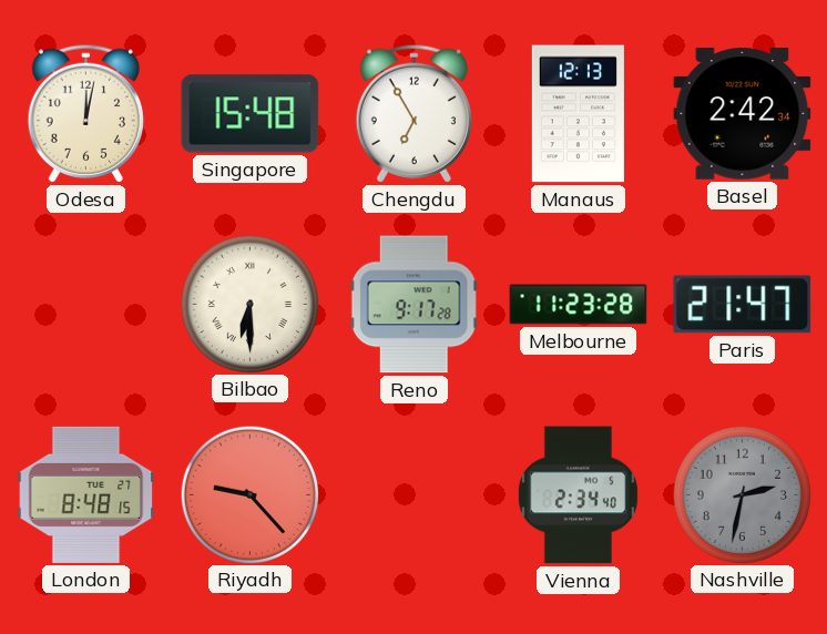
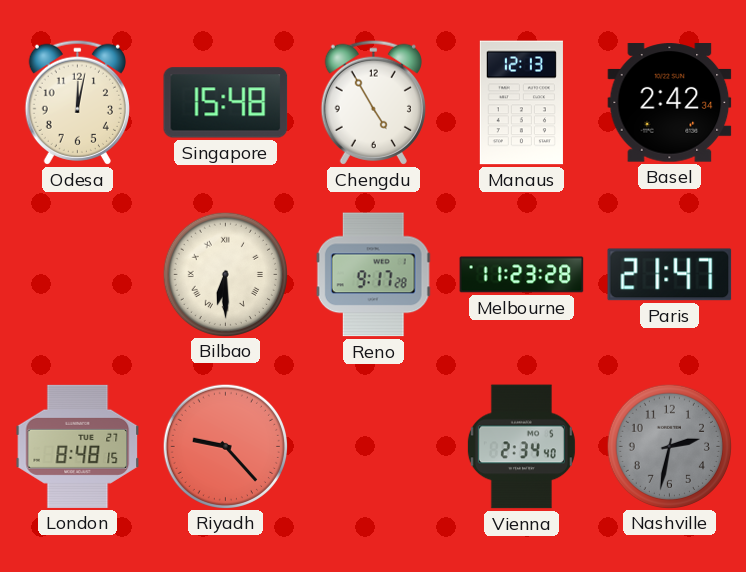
Chengdu: 6:55 -> 4:55 (373, 102)
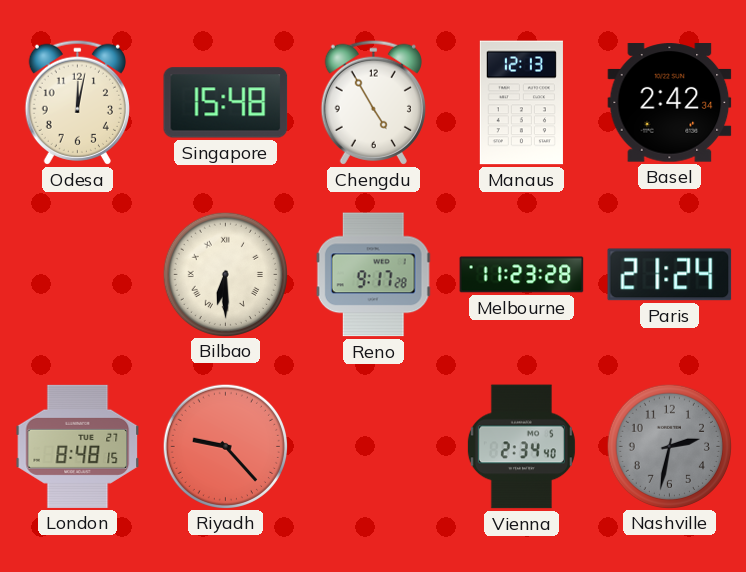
Paris: 21:47 -> 21:24 (670, 275)
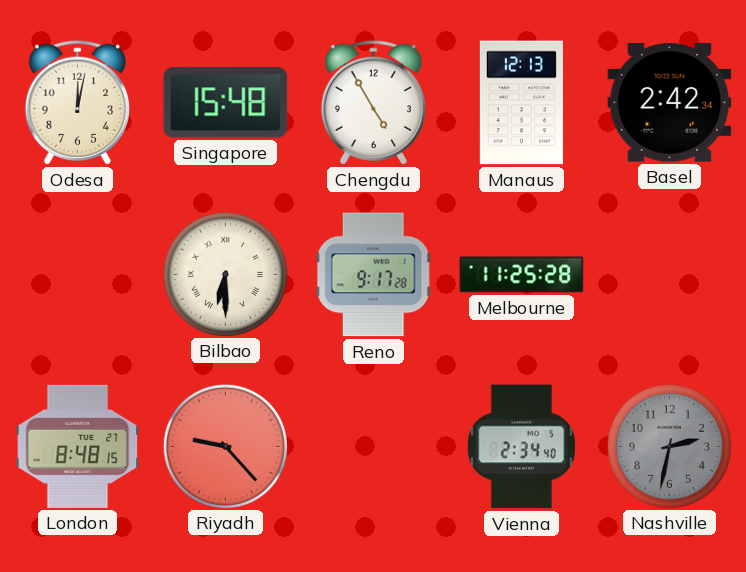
Melbourne: 11:23 -> 11:25 (522, 275)
Paris: 21:24 -> none (670, 275)
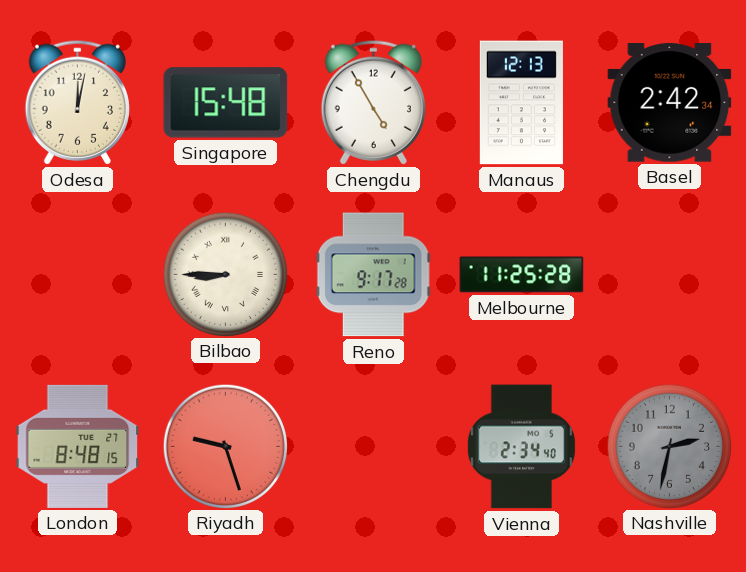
Bilbao: 6:30 -> 8:45 (225, 274)
Riyadh: 9:23 -> 9:27 (225, 446)
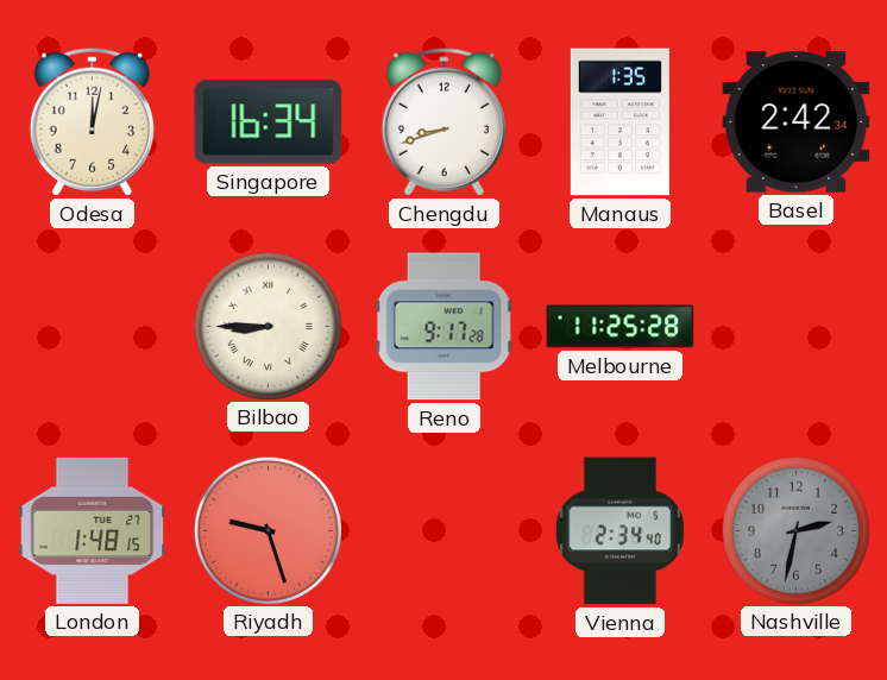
Singapore: 15:48 -> 16:34 (269, 122)
Chengdu: 4:55 -> 8:42 (443, 121)
Manaus: 12:13 -> 1:35 (619, 122)
London: 8:48 -> 1:48 (93, 530)
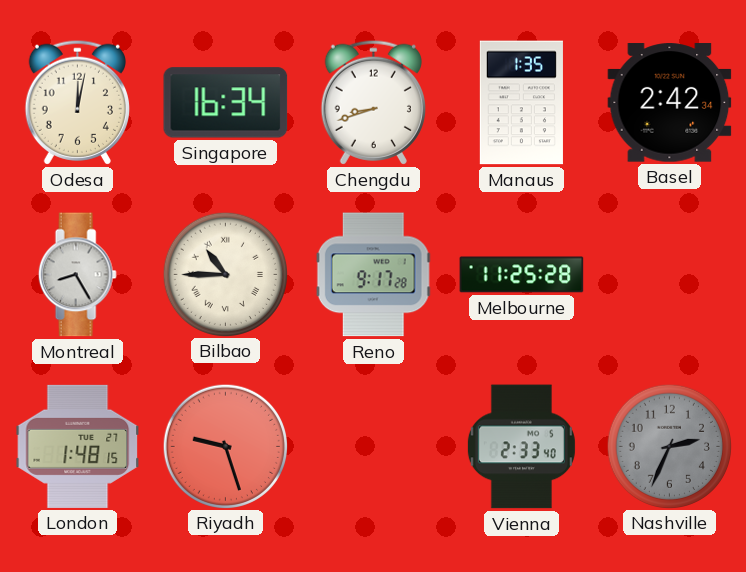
Montreal: none -> 8:25 (77, 275)
Bilbao: 8:45 -> 10:45 (225, 274)
Vienna: 2:34 -> 2:33 (521, 447)
Nashville: 2:32 -> 2:34 (669, 446)
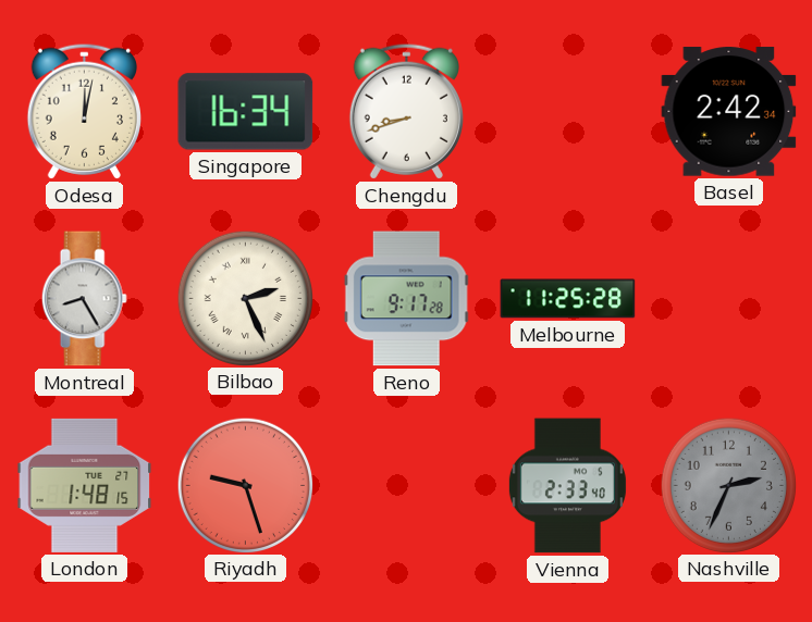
Manaus: 1:35 -> none (521, 103)
Bilbao: 10:45 -> 2:26 (245, 298)
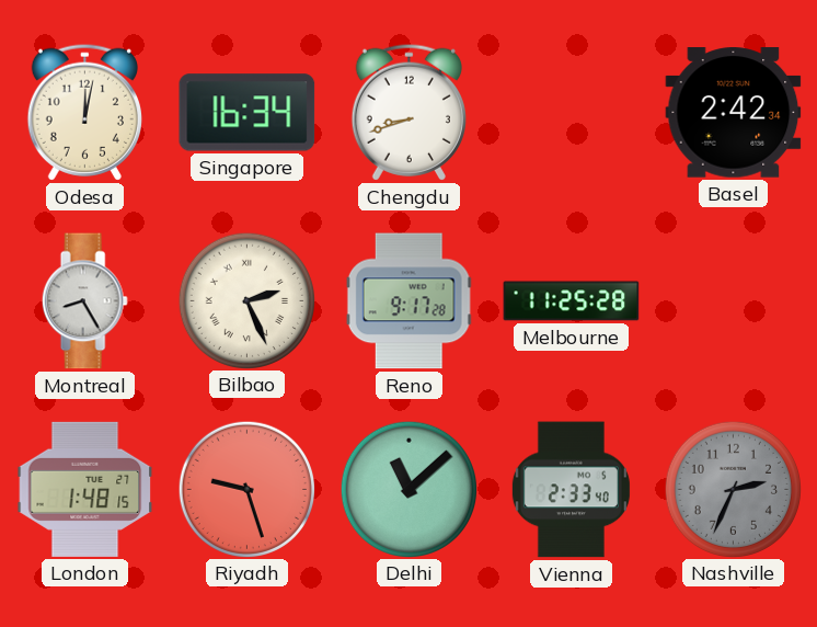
Delhi: none -> 11:08 (408, 489)
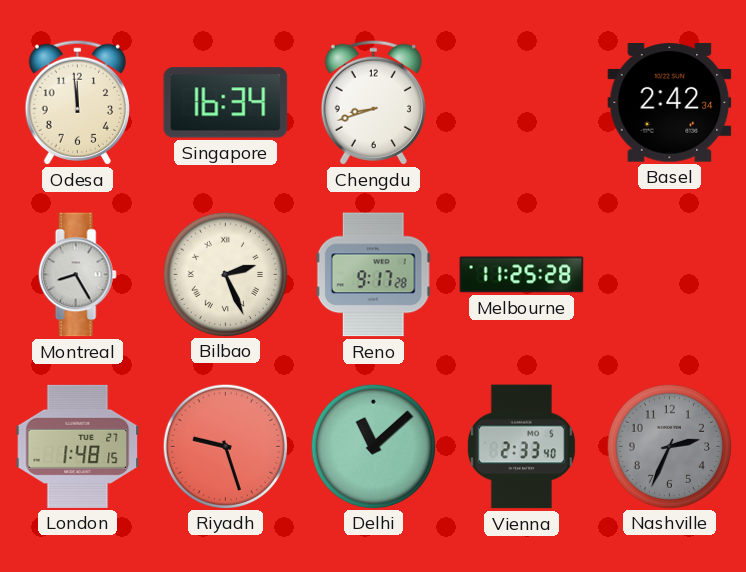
Odesa: 12:02 -> 11:59 (77, 102)
